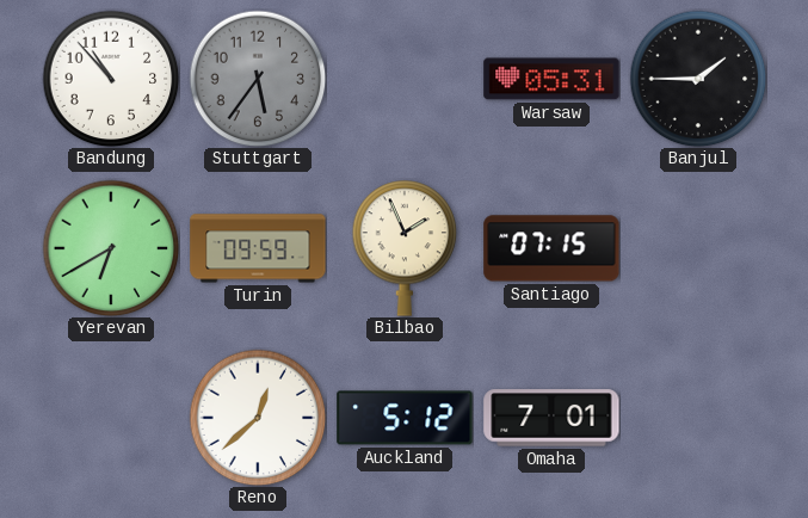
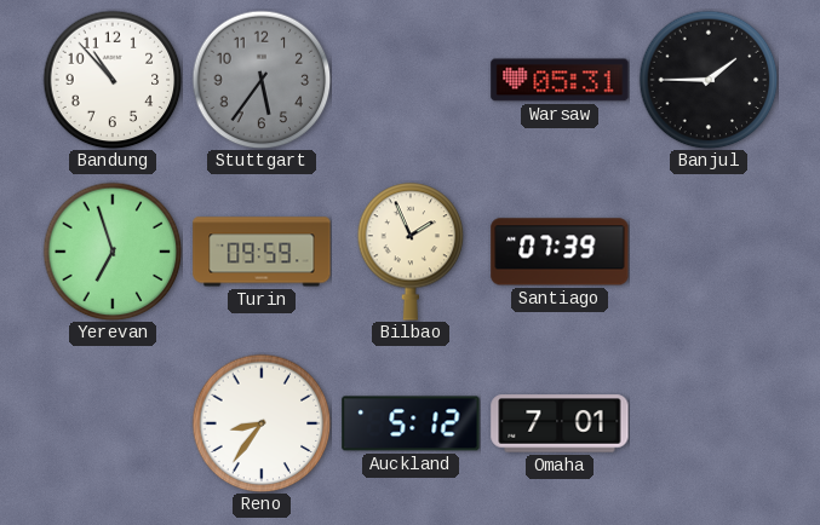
Yerevan: 6:40 -> 6:57 (113, 252)
Santiago: 07:15 -> 07:39 (560, 252)
Reno: 12:38 -> 8:36 (262, 423)
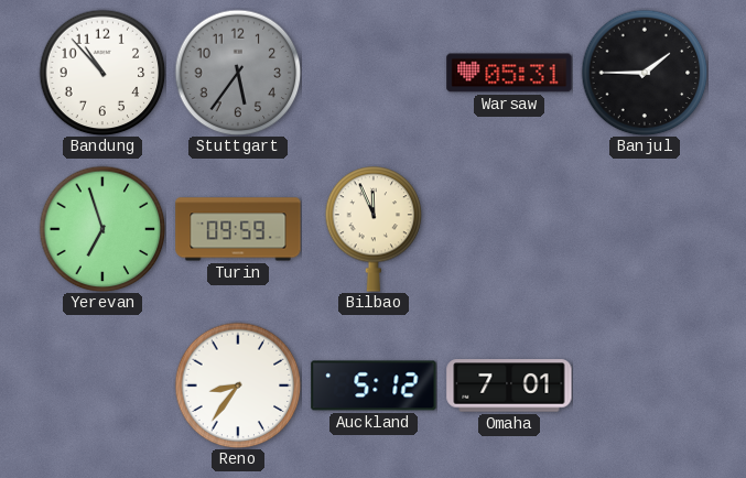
Bilbao: 1:56 -> 11:56 (374, 229)
Santiago: 07:39 -> none (560, 252)
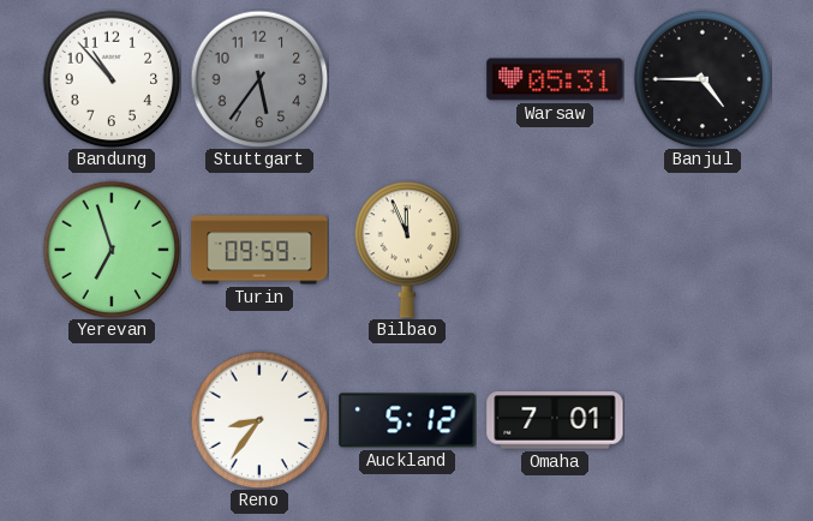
Banjul: 1:45 -> 4:45 (703, 79)
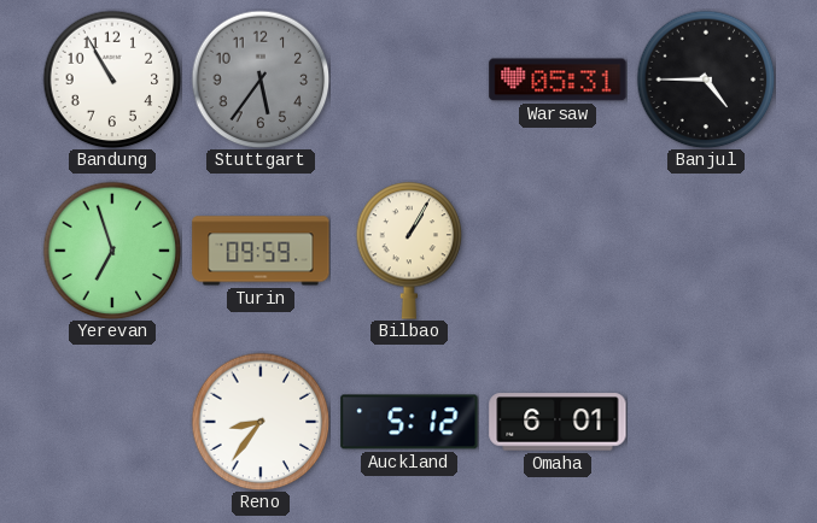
Bandung: 10:53 -> 10:55 (112, 80)
Bilbao: 11:56 -> 1:05 (409, 251)
Omaha: 7:01 -> 6:01 (558, 422)
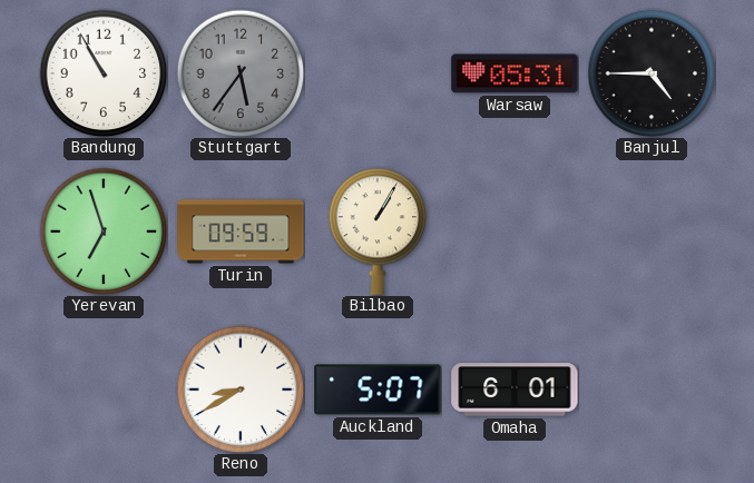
Reno: 8:36 -> 8:40 (241, 390)
Auckland: 5:12 -> 5:07 (378, 390)
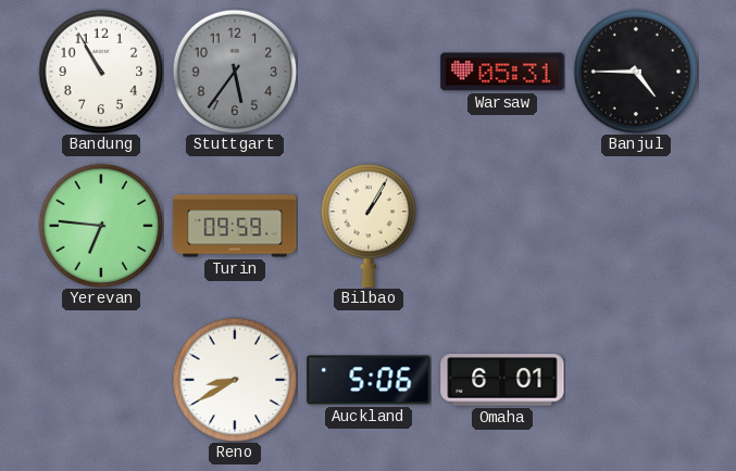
Yerevan: 6:57 -> 6:46 (101, 226)
Auckland: 5:07 -> 5:06 (369, 380)
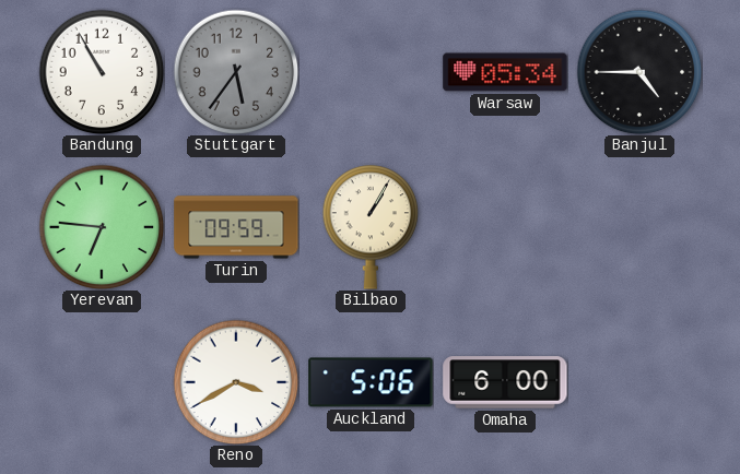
Warsaw: 05:31 -> 05:34 (505, 72)
Reno: 8:40 -> 3:40 (236, 382)
Omaha: 6:01 -> 6:00 (505, 382)
